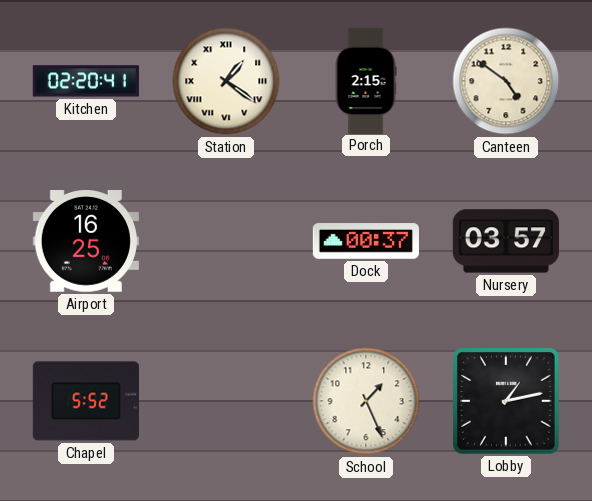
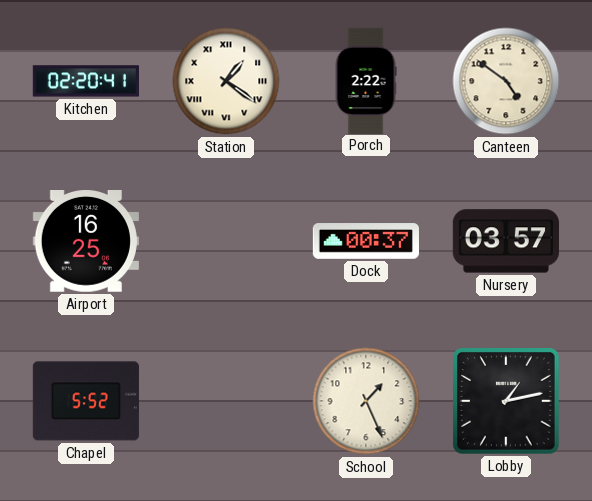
Porch: 2:15 -> 2:22 (366, 80)
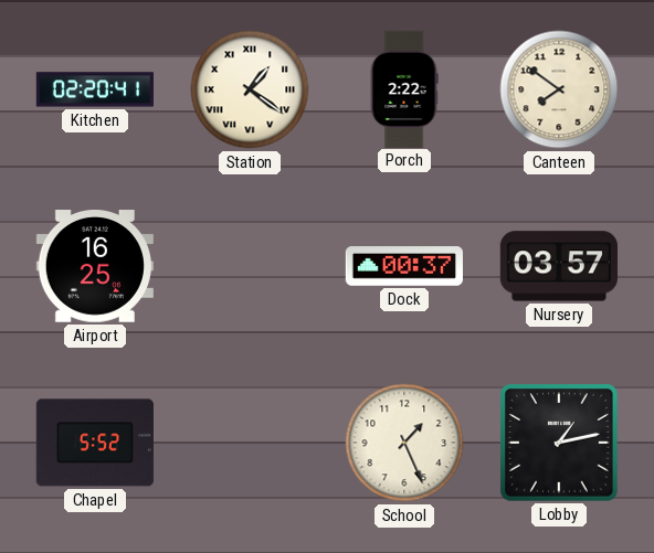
Canteen: 4:51 -> 7:51 (559, 89)
